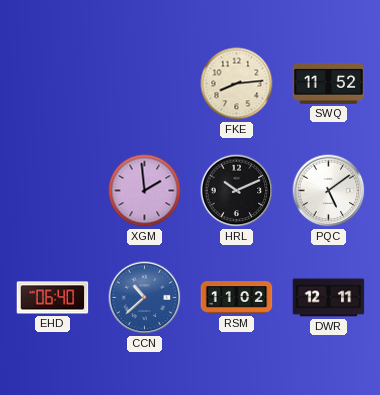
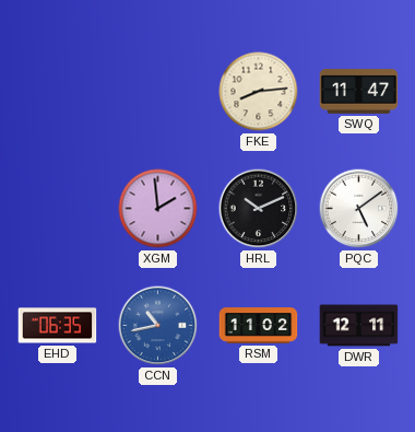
SWQ: 11:52 -> 11:47 (359, 92)
EHD: 06:40 -> 06:35 (58, 326)
CCN: 10:38 -> 10:43 (158, 326)
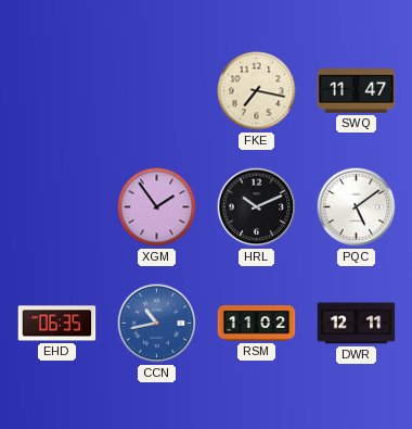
FKE: 8:14 -> 7:17 (257, 91)
XGM: 1:59 -> 1:54 (157, 207)
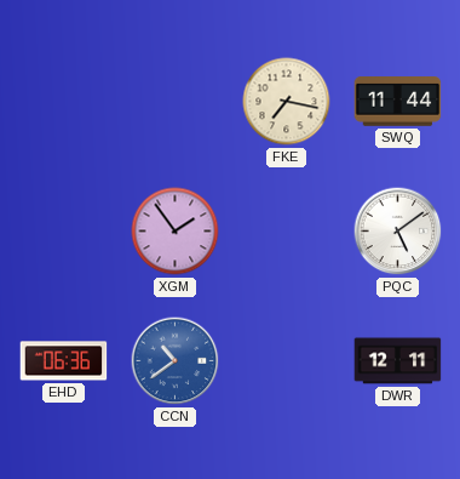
SWQ: 11:47 -> 11:44 (398, 102)
HRL: 10:11 -> none (257, 207)
EHD: 06:35 -> 06:36 (64, 361)
CCN: 10:43 -> 10:39 (176, 361)
RSM: 11:02 -> none (257, 324)
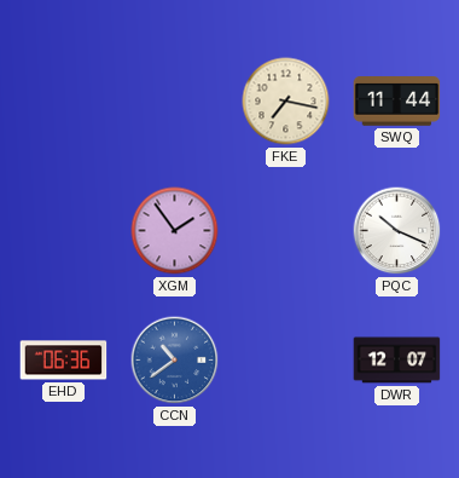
PQC: 5:09 -> 10:19 (397, 231)
DWR: 12:11 -> 12:07 (397, 361)
